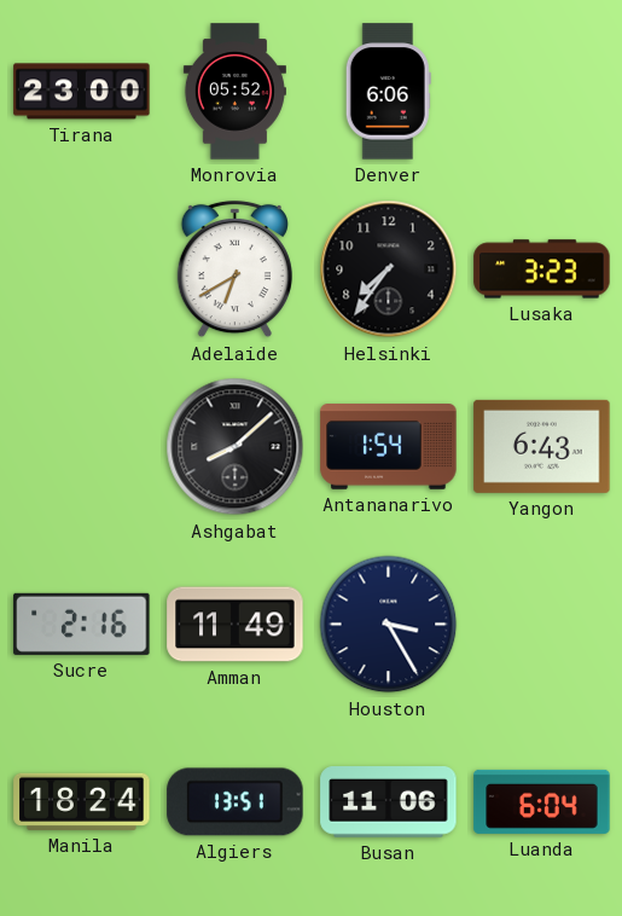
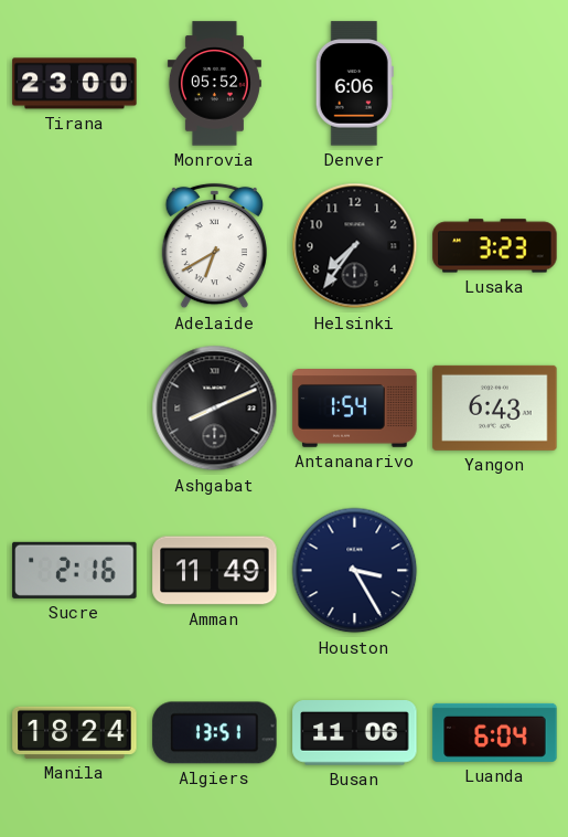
Ashgabat: 8:08 -> 8:11 (215, 409)
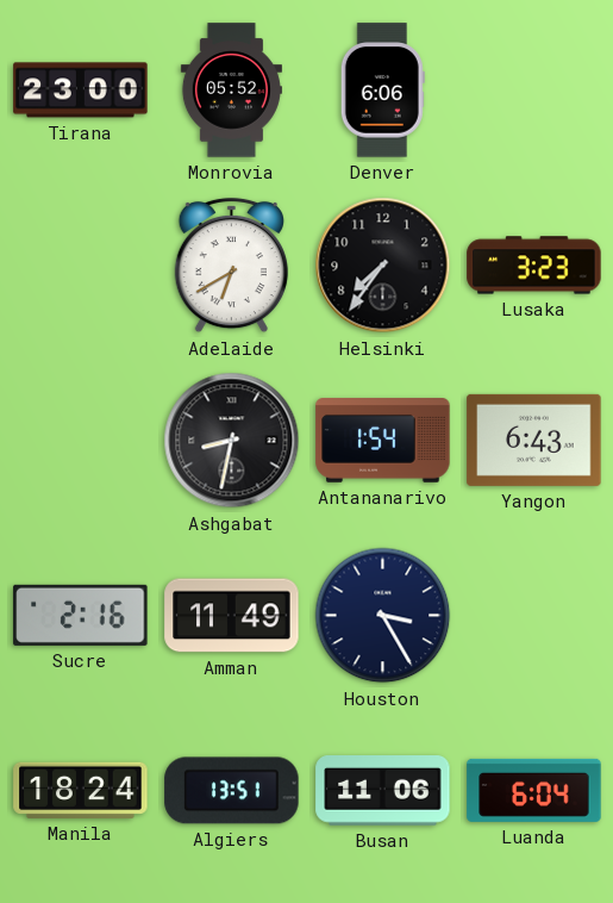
Ashgabat: 8:11 -> 8:32 (232, 441)
